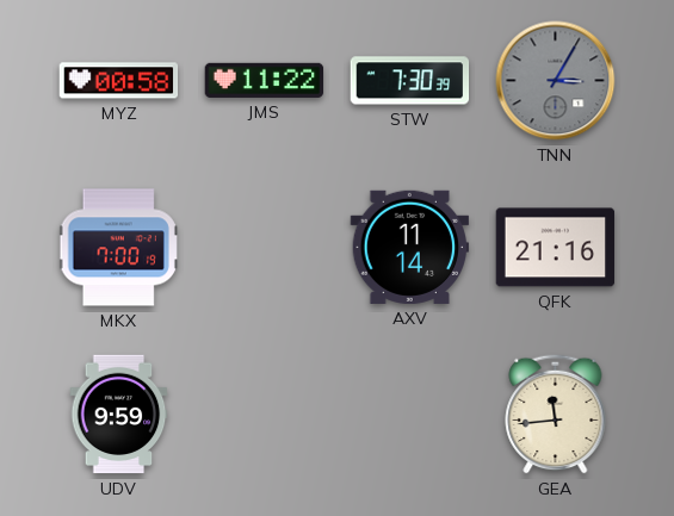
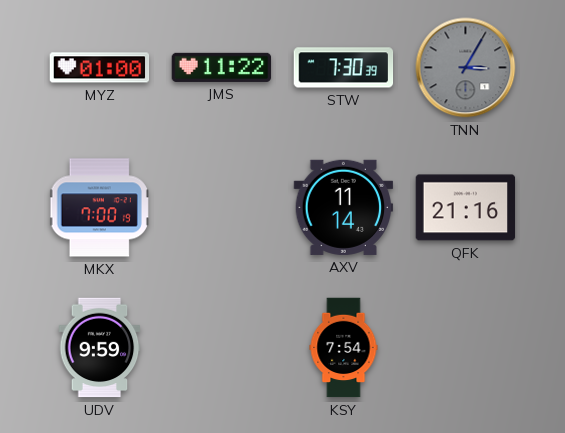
MYZ: 00:58 -> 01:00 (100, 68)
KSY: none -> 7:54 (344, 348)
GEA: 11:44 -> none (556, 414)
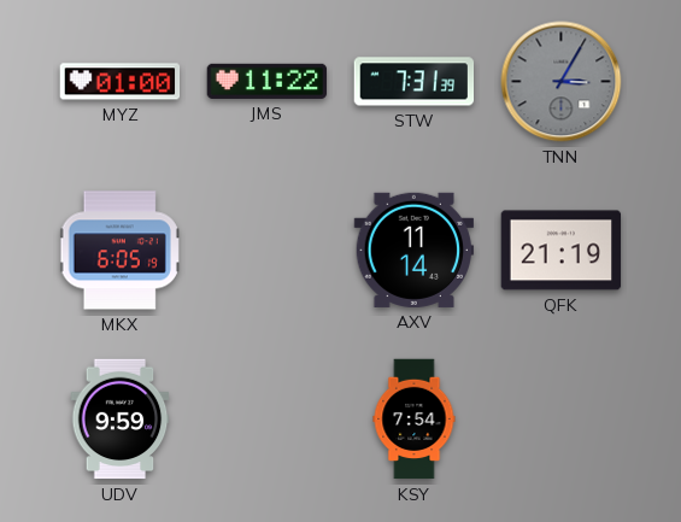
STW: 7:30 -> 7:31 (415, 82)
MKX: 7:00 -> 6:05 (121, 251)
QFK: 21:16 -> 21:19 (562, 251)
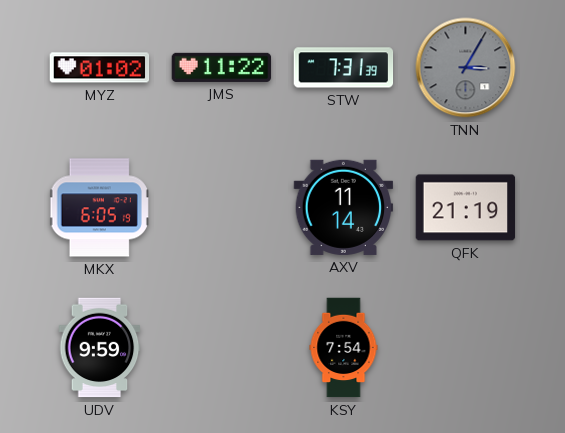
MYZ: 01:00 -> 01:02 (100, 68)
